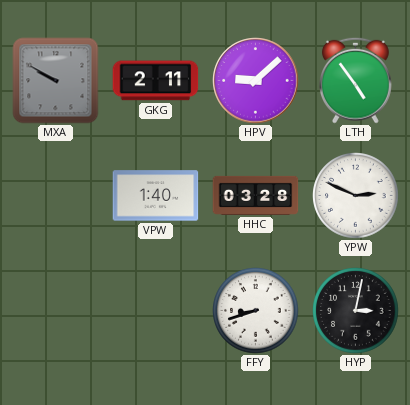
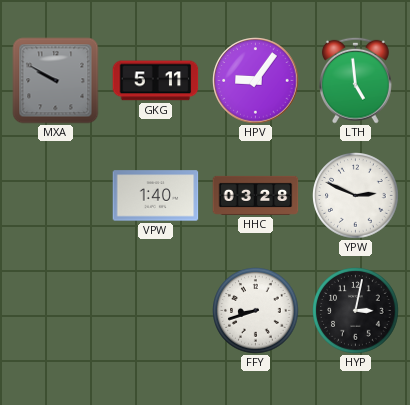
GKG: 2:11 -> 5:11 (156, 81)
HPV: 9:08 -> 9:06 (256, 81)
LTH: 4:54 -> 4:59 (355, 80)
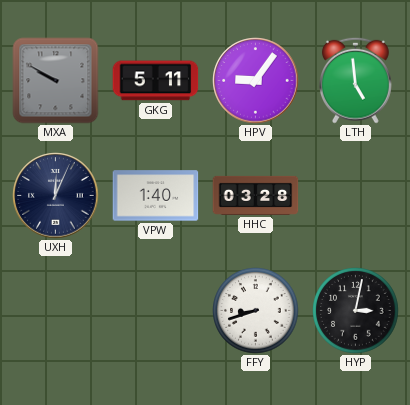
UXH: none -> 12:04 (56, 196)
YPW: 2:49 -> none (356, 196)
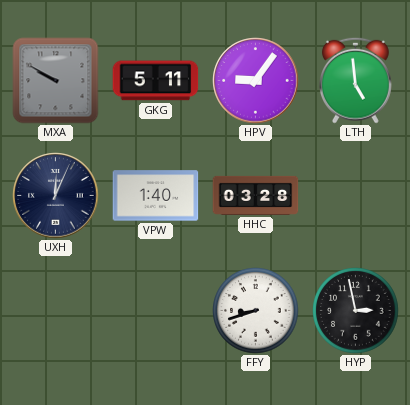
HYP: 3:02 -> 2:58 (356, 311)
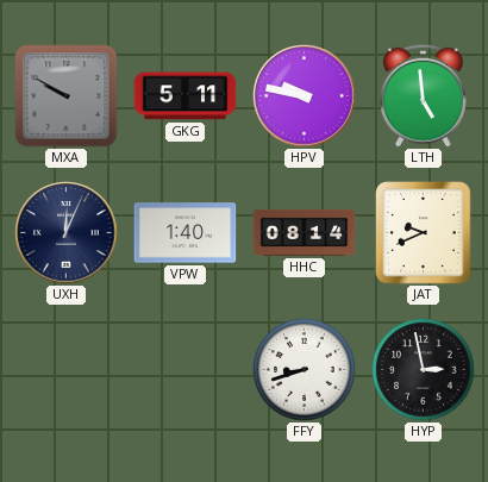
HPV: 9:06 -> 9:47 (305, 96)
HHC: 03:28 -> 08:14 (305, 232)
JAT: none -> 9:41 (424, 233)
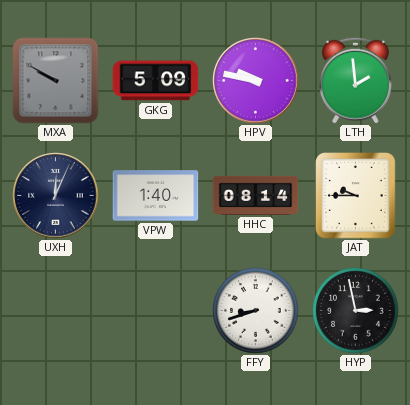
GKG: 5:11 -> 5:09 (156, 81)
LTH: 4:59 -> 1:59 (355, 80)
JAT: 9:41 -> 9:45 (356, 196)
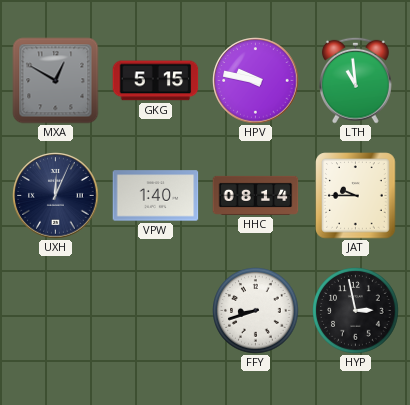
MXA: 9:50 -> 12:50 (56, 81)
GKG: 5:09 -> 5:15 (156, 81)
LTH: 1:59 -> 10:59 (355, 80)
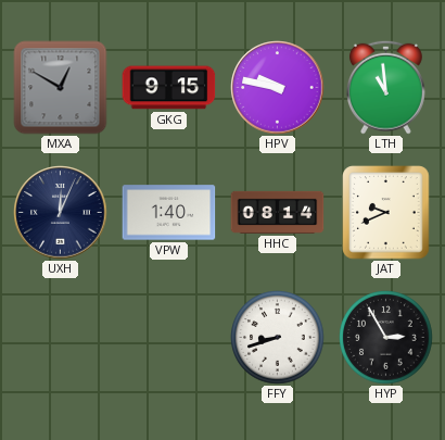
GKG: 5:15 -> 9:15 (169, 88)
JAT: 9:45 -> 9:41 (386, 213)
HYP: 2:58 -> 2:55 (386, 338)
